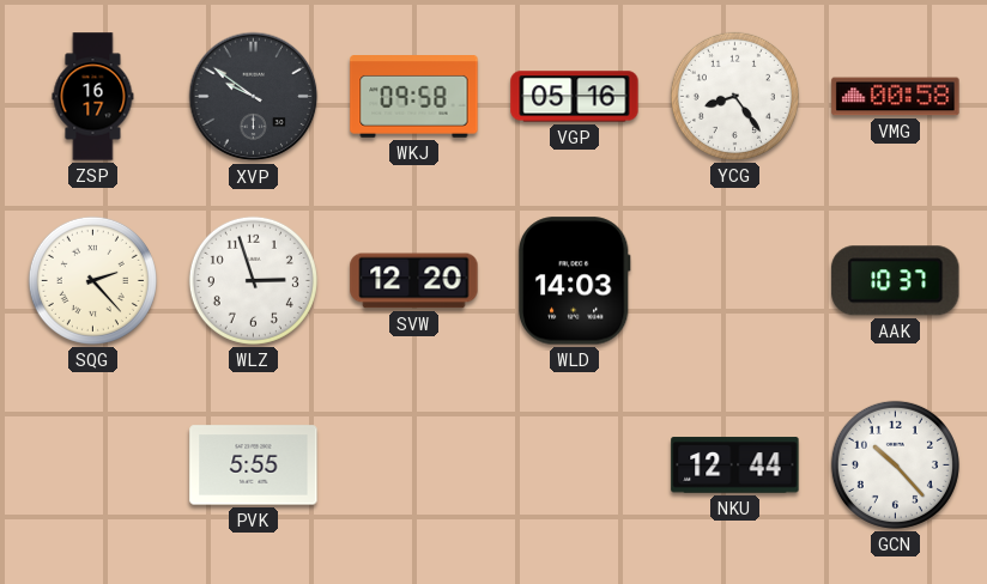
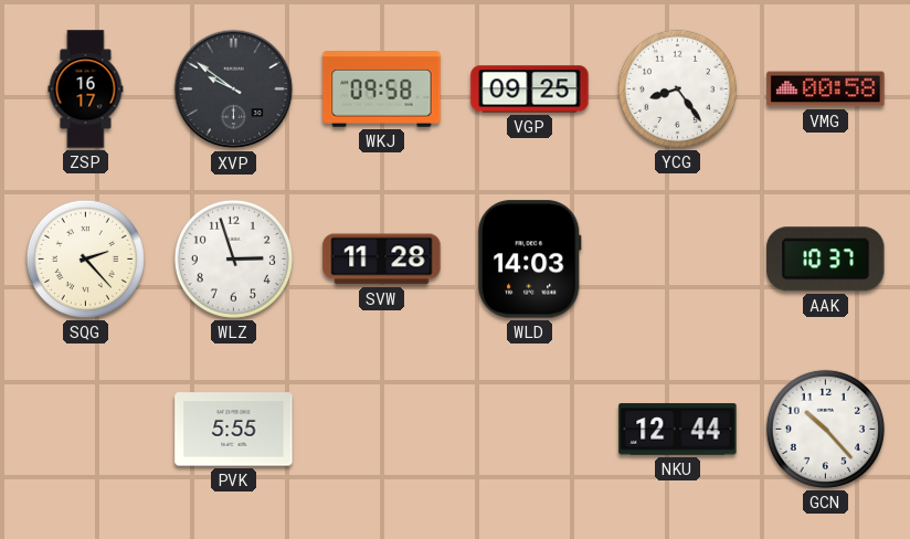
VGP: 05:16 -> 09:25 (530, 89)
SVW: 12:20 -> 11:28 (382, 260)
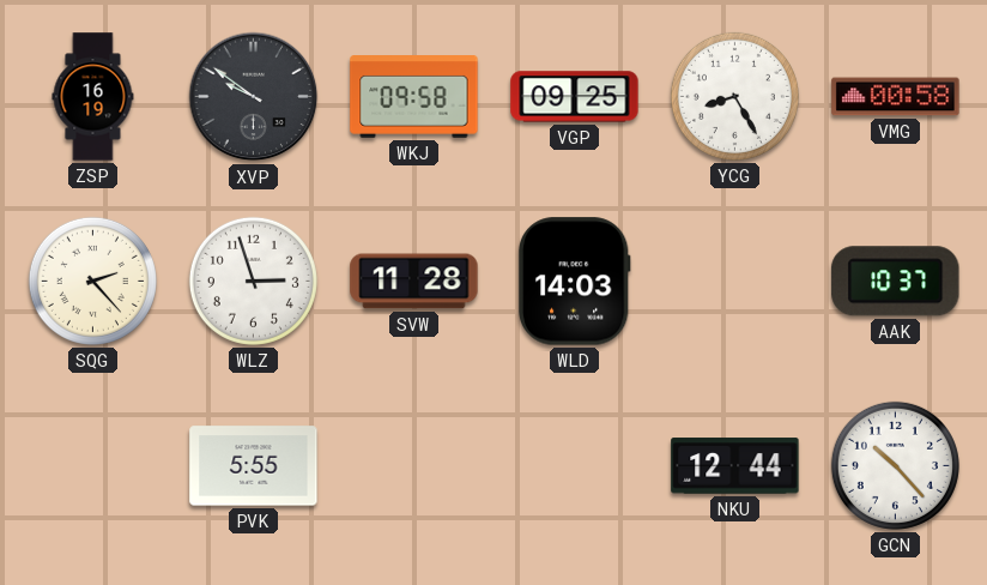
ZSP: 16:17 -> 16:19 (93, 97)
YCG: 8:24 -> 8:25 (734, 96)
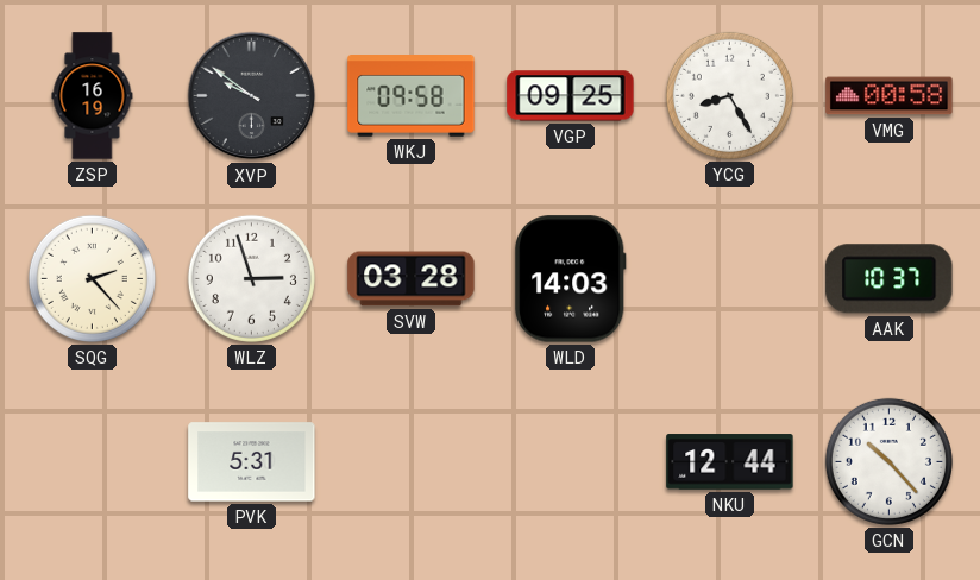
SVW: 11:28 -> 03:28 (412, 279)
PVK: 5:55 -> 5:31 (252, 462)
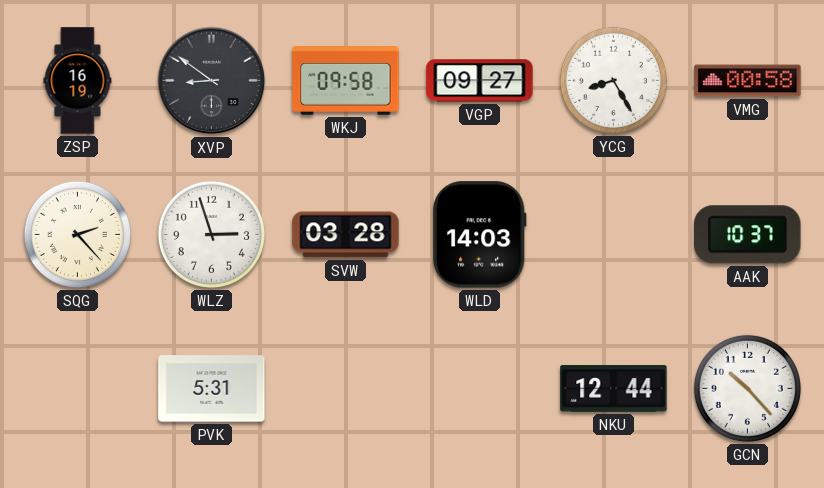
XVP: 9:51 -> 8:51 (212, 81)
VGP: 09:25 -> 09:27 (480, 81)
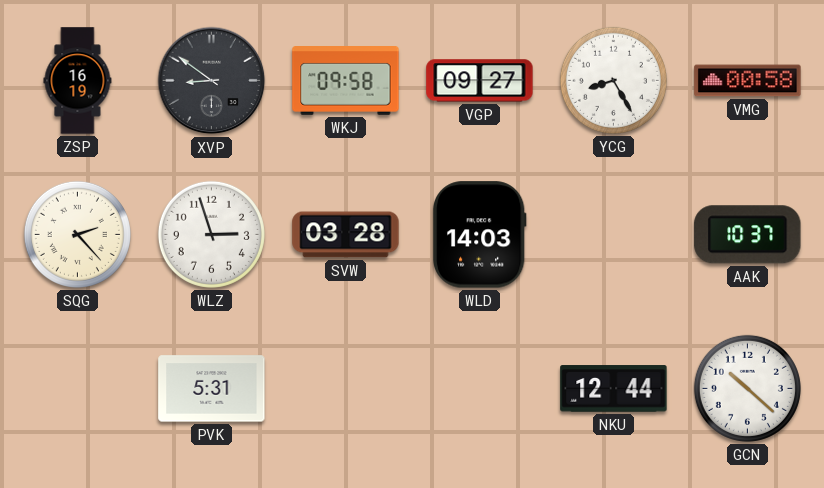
GCN: 10:23 -> 10:22 (747, 388)
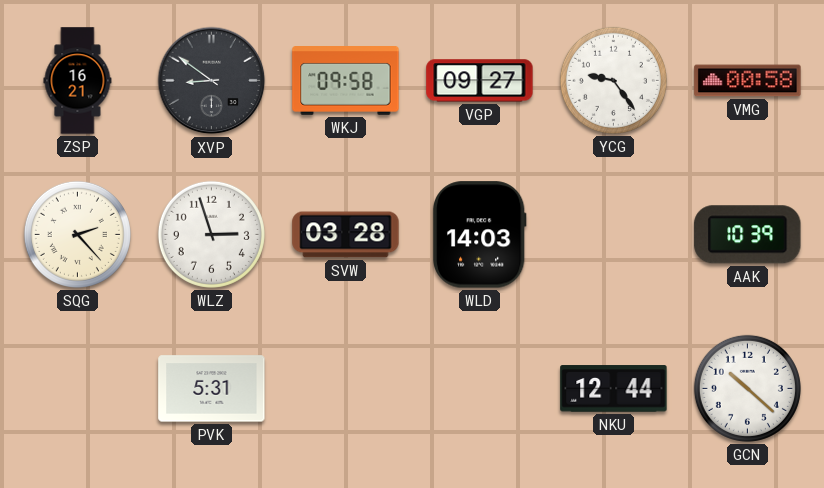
ZSP: 16:19 -> 16:21 (78, 81)
YCG: 8:25 -> 9:24 (613, 80)
AAK: 10:37 -> 10:39 (748, 235)
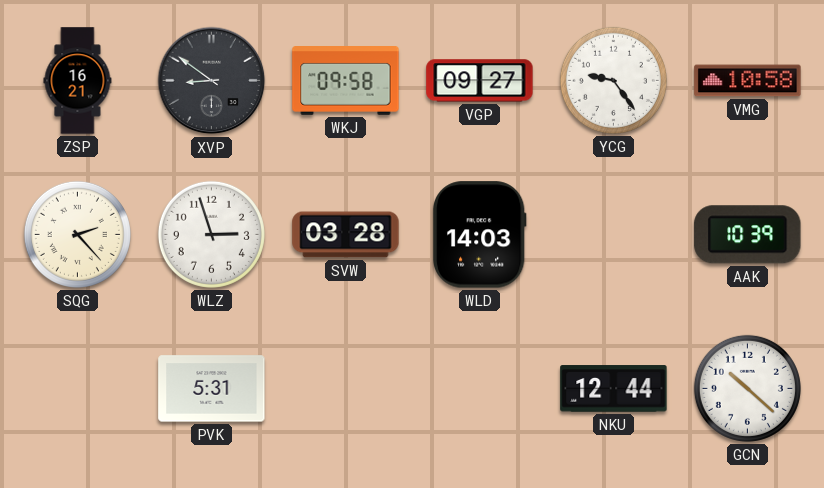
VMG: 00:58 -> 10:58 (748, 81)
